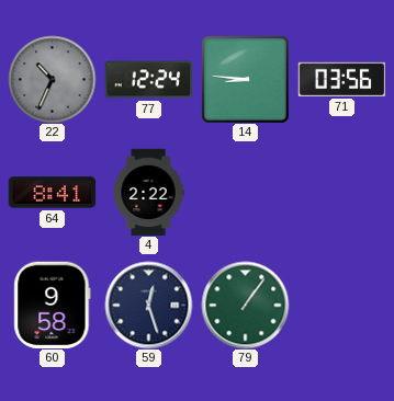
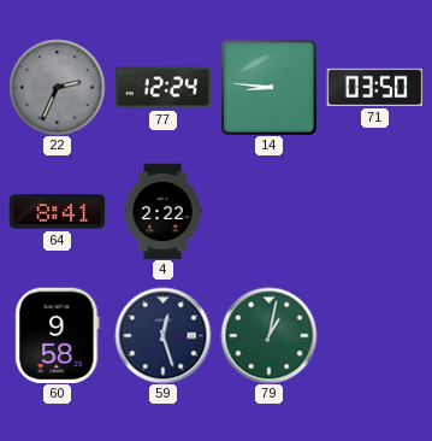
22: 10:34 -> 2:34 (57, 87)
71: 03:56 -> 03:50 (374, 87)
79: 1:06 -> 1:02 (268, 335)
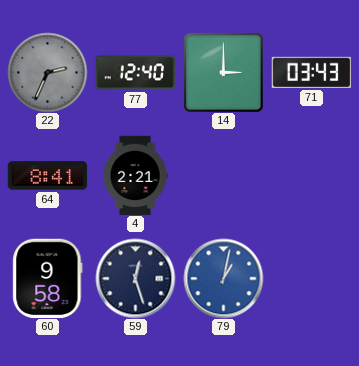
77: 12:24 -> 12:40 (135, 73)
14: 8:46 -> 3:00 (223, 72)
71: 03:50 -> 03:43 (311, 72)
4: 2:22 -> 2:21 (135, 175)
79 dial: green -> blue (223, 278)
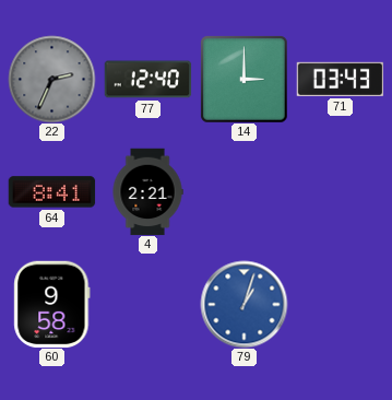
59: 12:27 -> none (135, 278)
79: 1:02 -> 1:03 (243, 304)
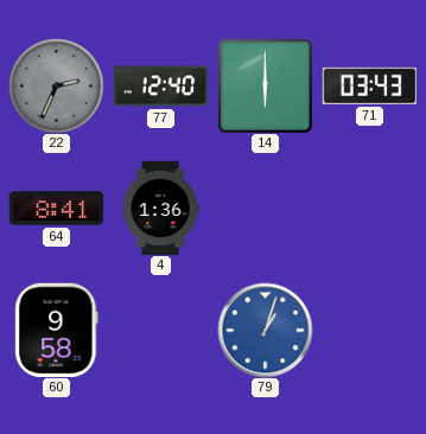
14: 3:00 -> 6:00 (265, 85)
4: 2:21 -> 1:36 (160, 208)
